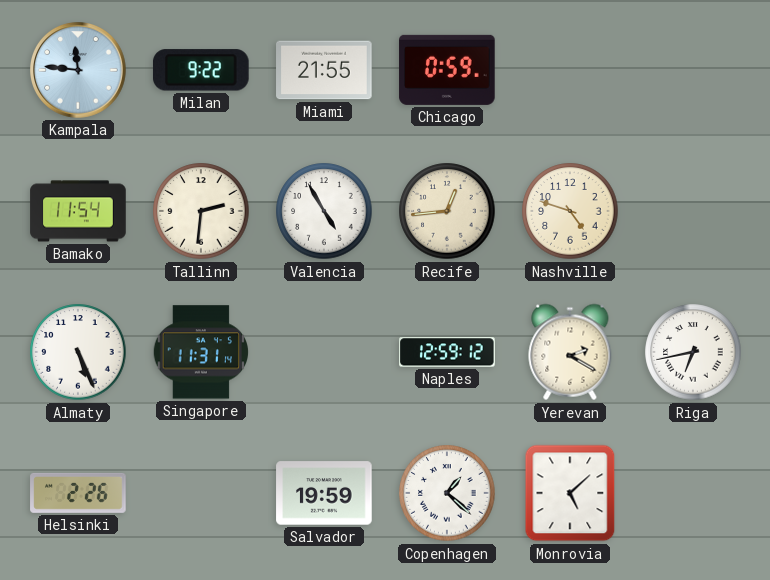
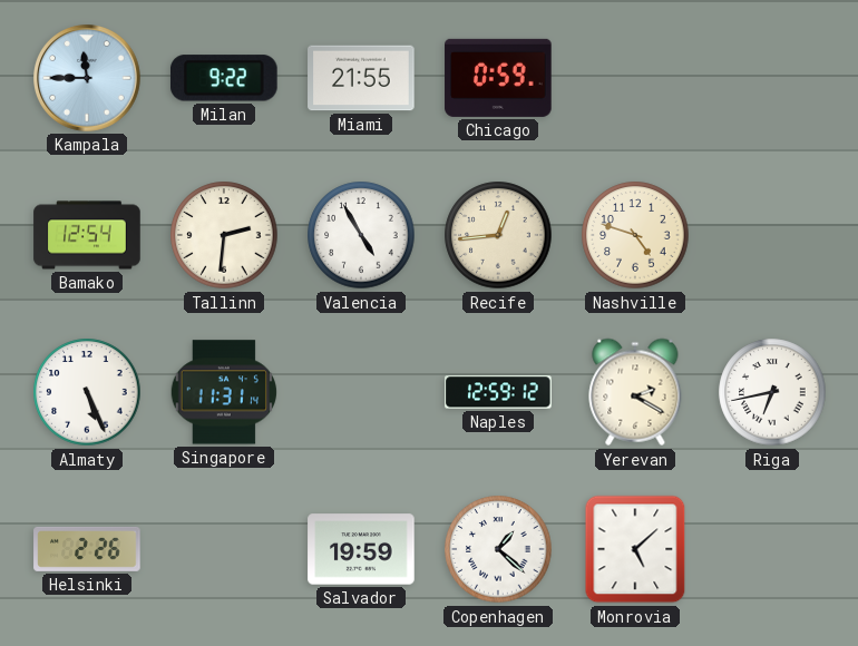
Kampala: 11:46 -> 11:45 (88, 79)
Bamako: 11:54 -> 12:54 (87, 235)
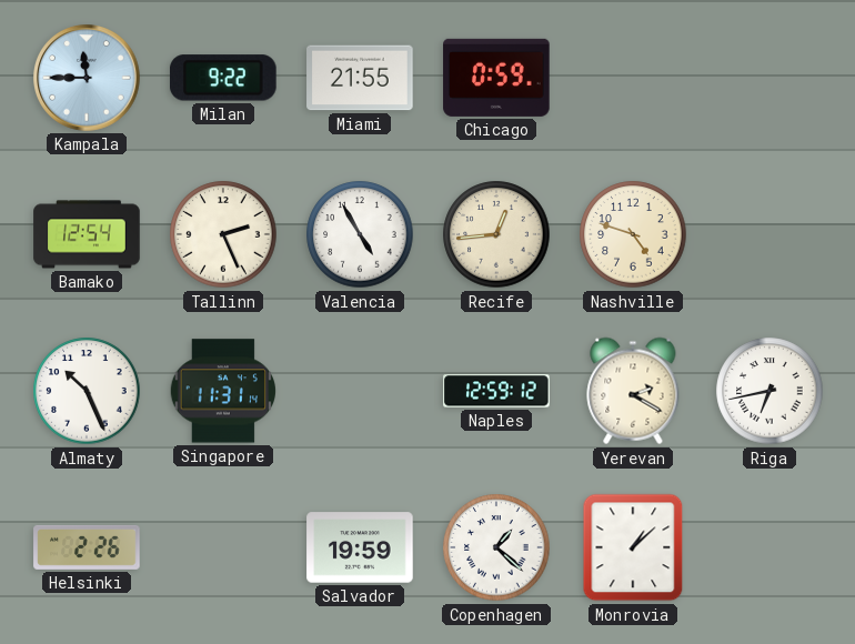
Tallinn: 2:31 -> 2:26 (223, 234)
Almaty: 5:26 -> 10:26 (87, 391)
Monrovia: 5:08 -> 1:08 (633, 547)
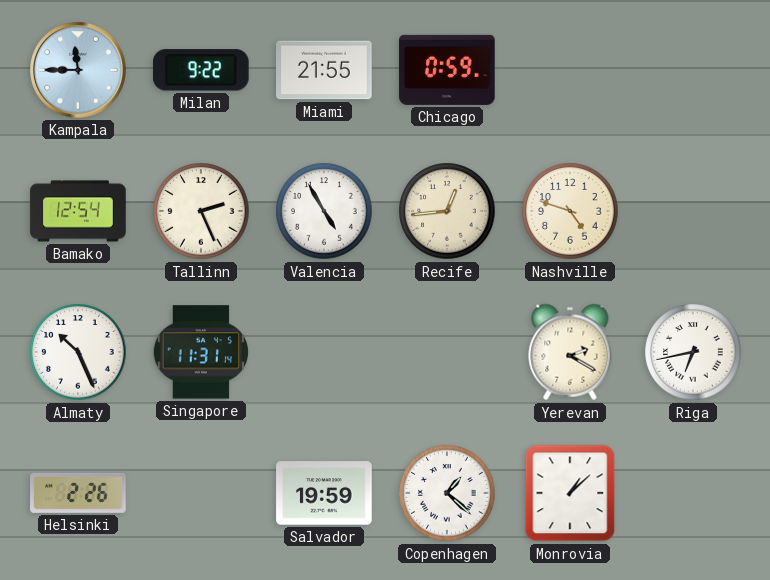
Naples: 12:59 -> none (496, 391)
